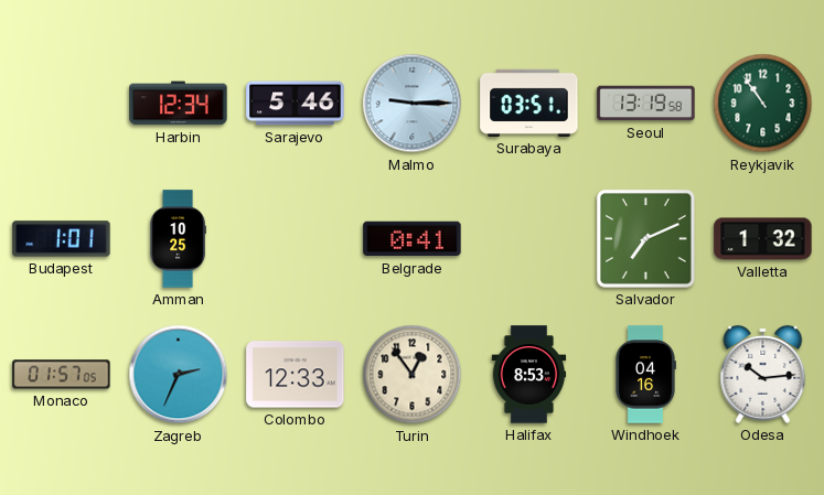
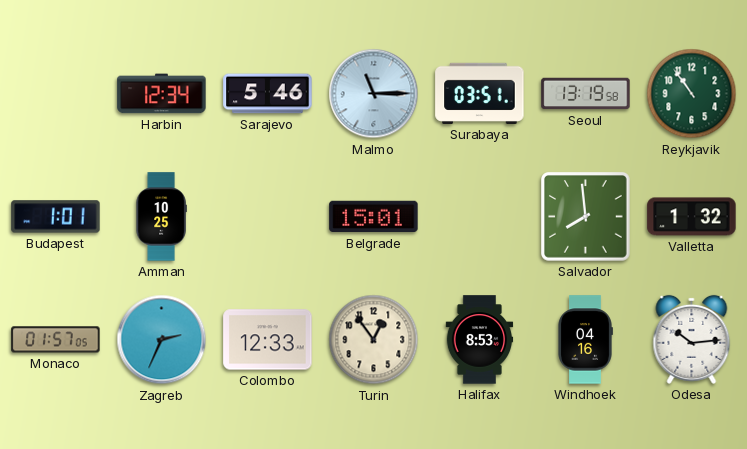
Malmo: 9:15 -> 11:15 (374, 94)
Belgrade: 0:41 -> 15:01 (374, 217)
Salvador: 7:11 -> 7:59 (586, 217)
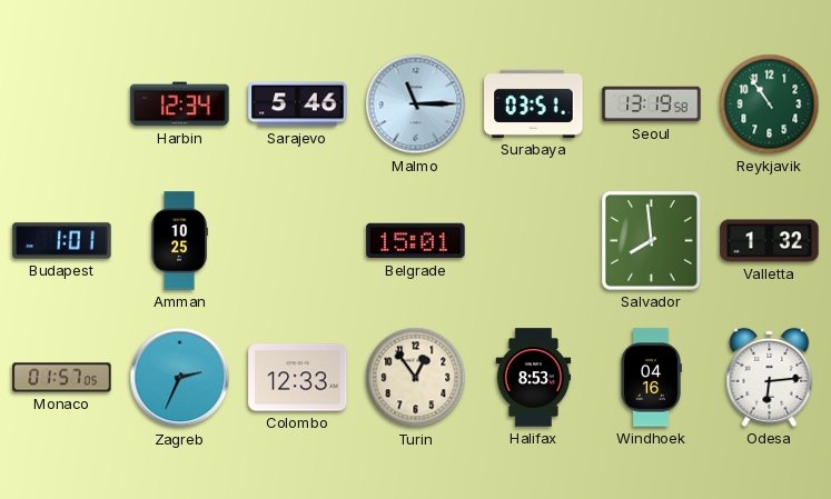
Odesa: 10:14 -> 6:14 (770, 377)
